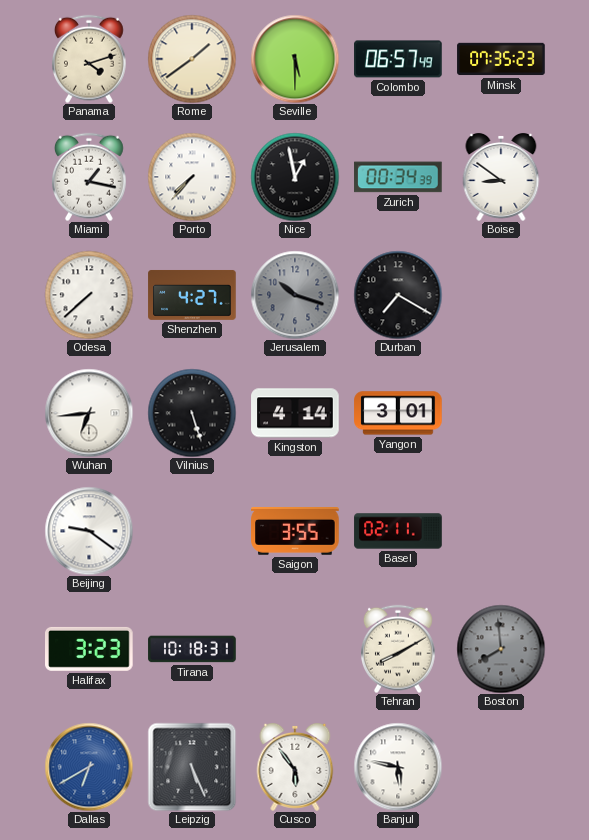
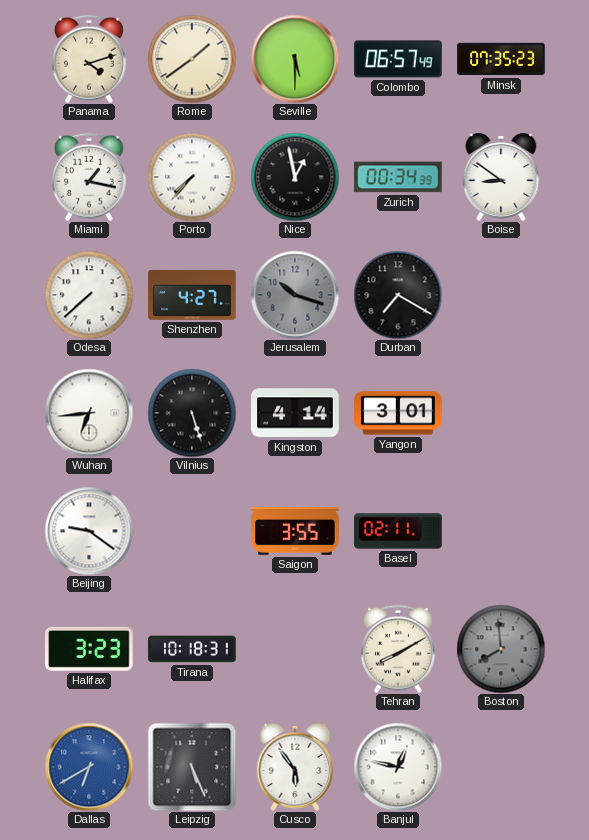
Banjul: 5:47 -> 12:47 (398, 767)
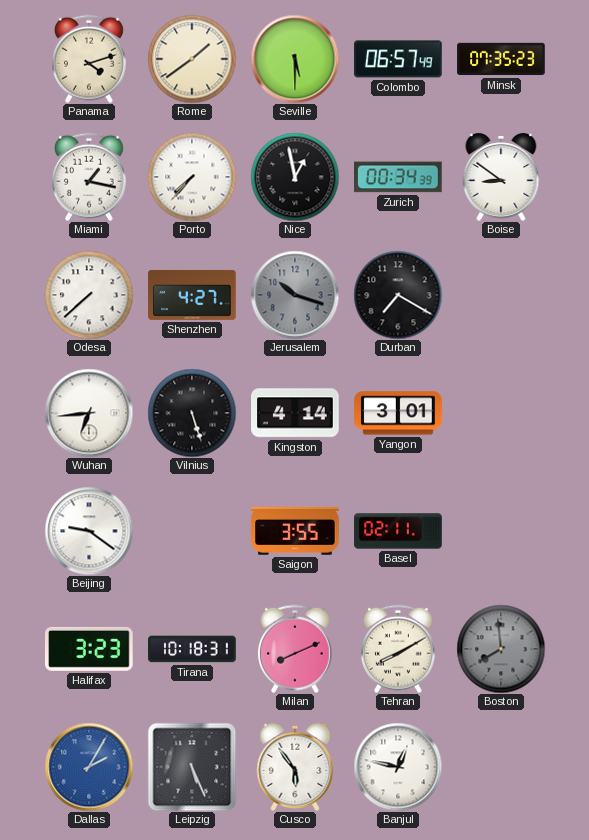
Milan: none -> 8:11 (296, 649)
Dallas: 6:40 -> 2:05 (89, 767)
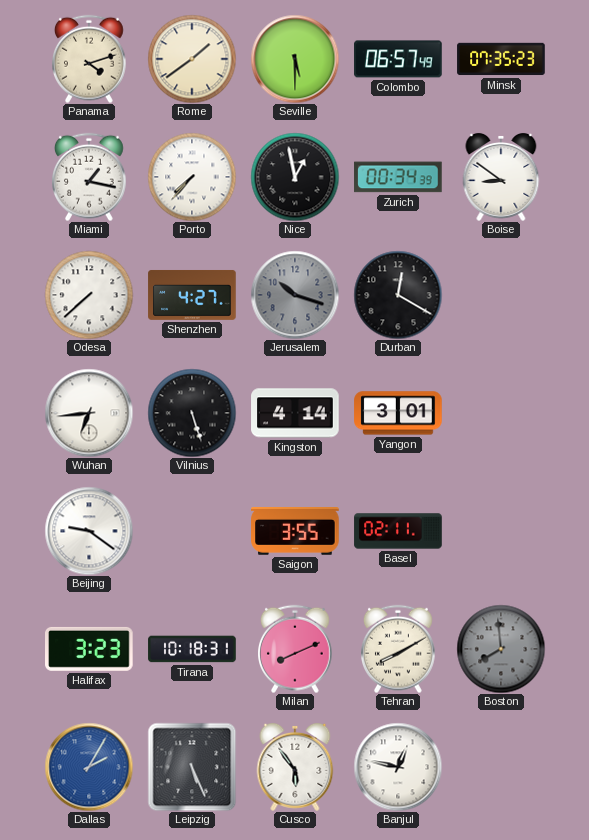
Durban: 7:20 -> 12:20 (398, 295)
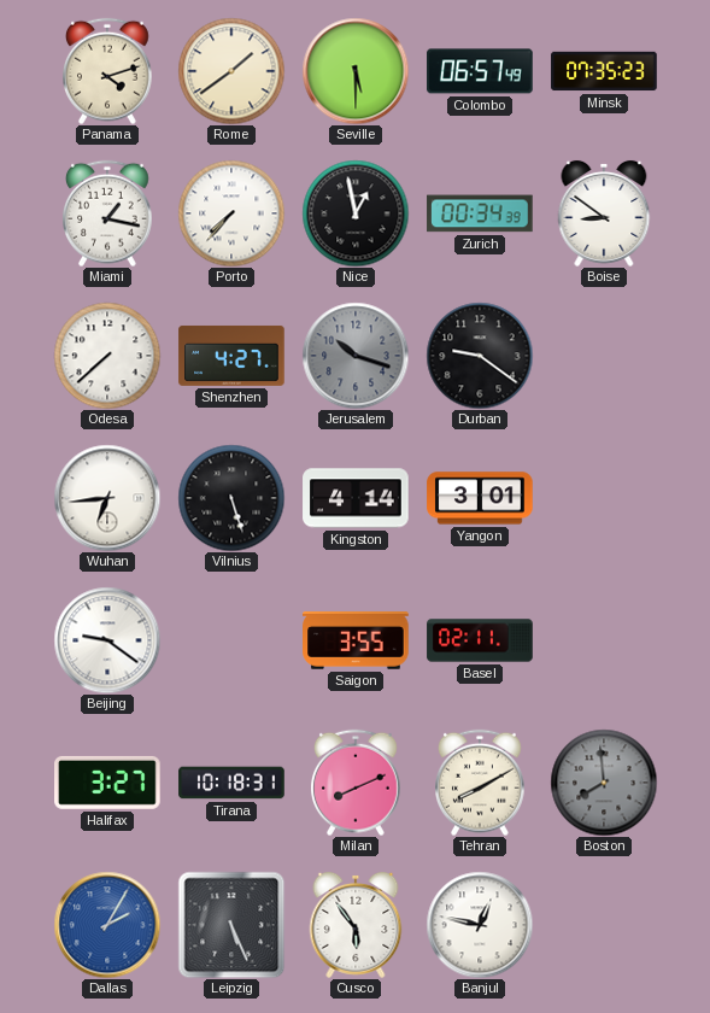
Durban: 12:20 -> 9:21 (480, 356)
Halifax: 3:23 -> 3:27 (107, 783)
